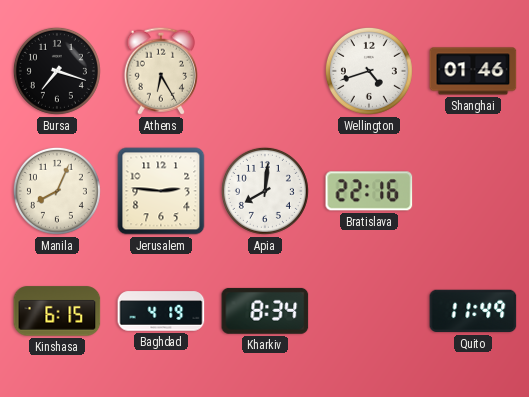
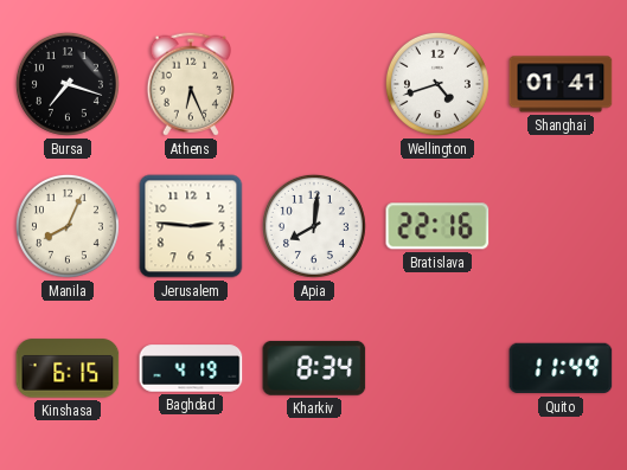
Athens: 6:25 -> 6:26 (191, 84)
Shanghai: 01:46 -> 01:41 (561, 84)
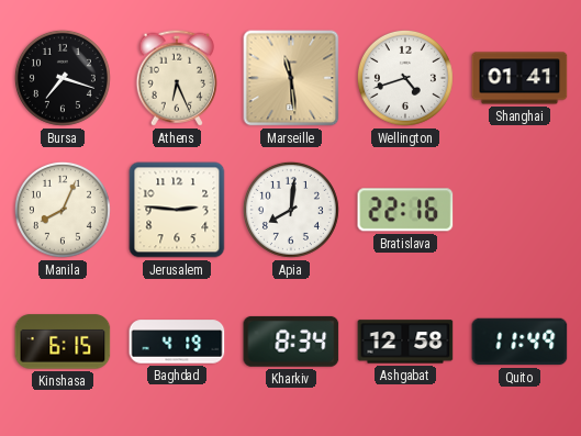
Marseille: none -> 11:29 (291, 78)
Ashgabat: none -> 12:58 (405, 342)
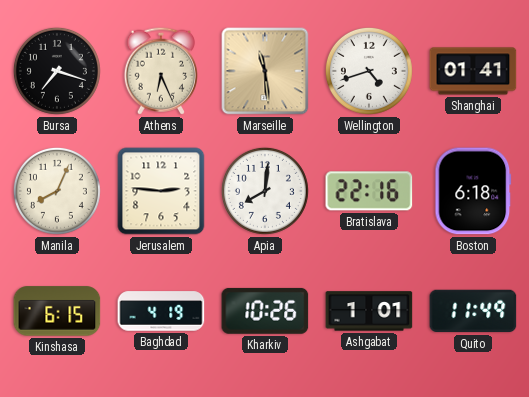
Boston: none -> 6:18 (473, 191)
Kharkiv: 8:34 -> 10:26 (265, 311)
Ashgabat: 12:58 -> 1:01 (369, 311)
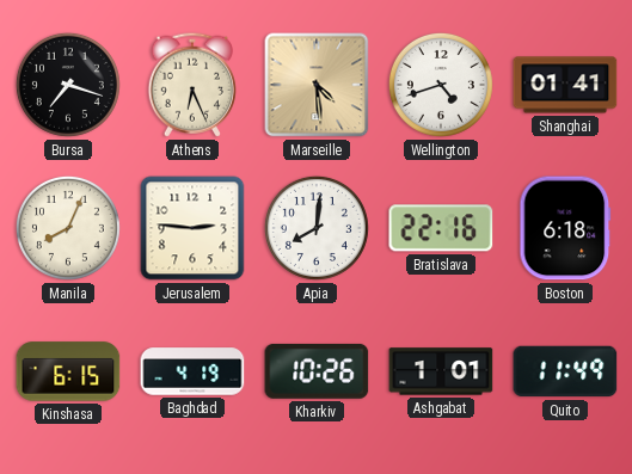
Marseille: 11:29 -> 4:29 (317, 85)
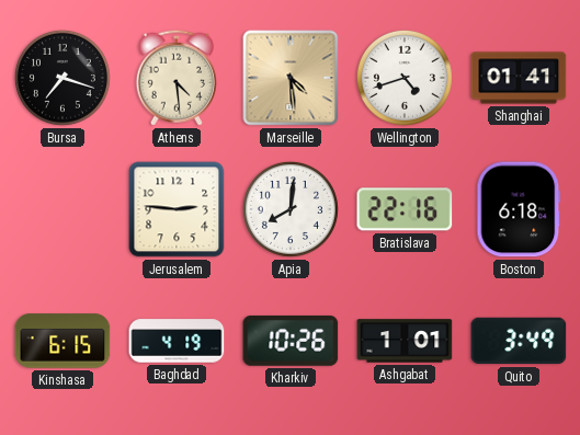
Athens: 6:26 -> 4:29 (177, 78)
Manila: 8:04 -> none (68, 228)
Quito: 11:49 -> 3:49 (519, 341)
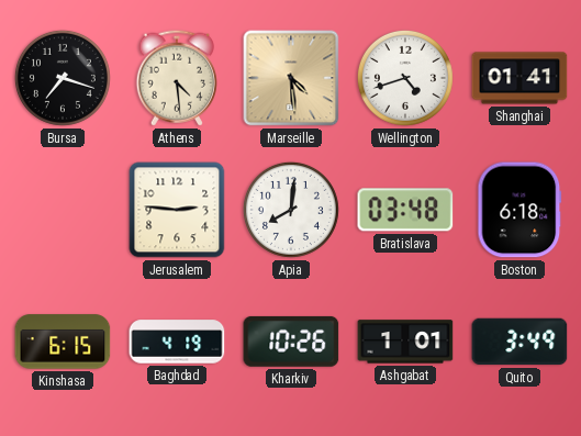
Bratislava: 22:16 -> 03:48 (405, 210)
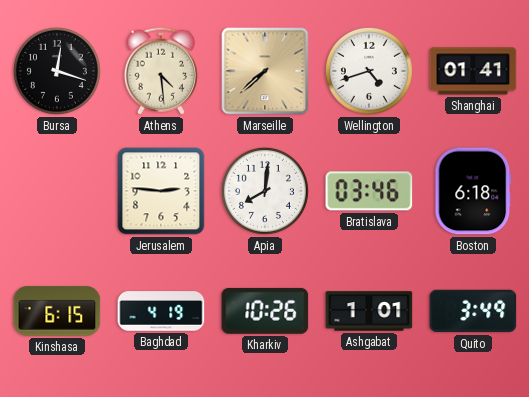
Bursa: 7:18 -> 12:18 (57, 71)
Marseille: 4:29 -> 7:38 (265, 71)
Bratislava: 03:48 -> 03:46 (369, 191)
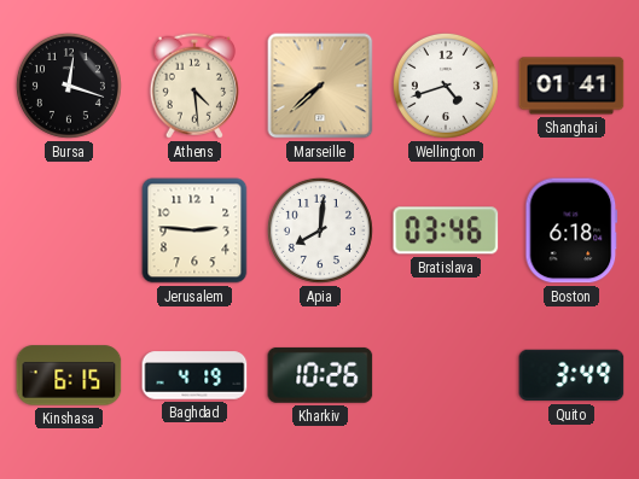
Ashgabat: 1:01 -> none (369, 311)
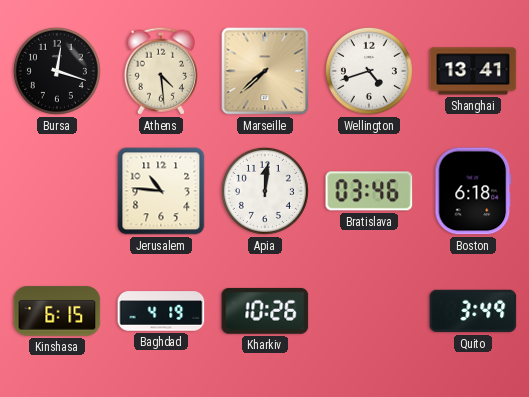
Shanghai: 01:41 -> 13:41 (473, 71)
Jerusalem: 2:46 -> 10:46 (161, 191)
Apia: 8:01 -> 12:01 (265, 191)
